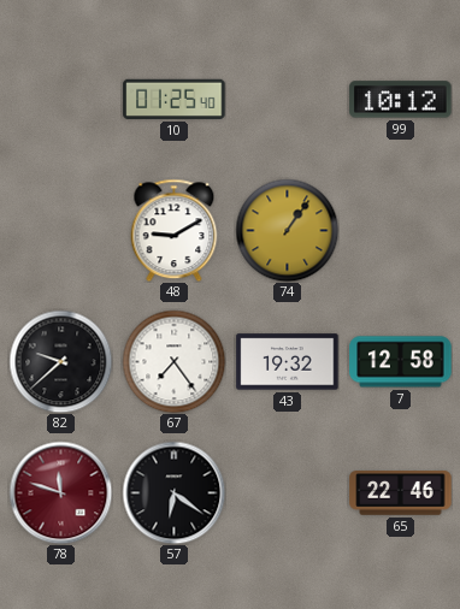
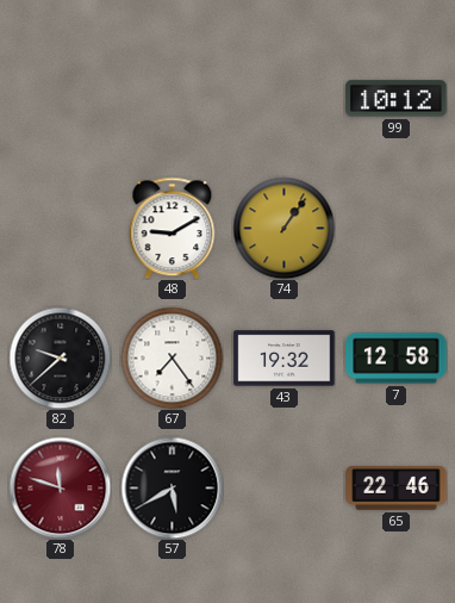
10: 01:25 -> none (175, 99)
57: 6:21 -> 5:40 (172, 487)
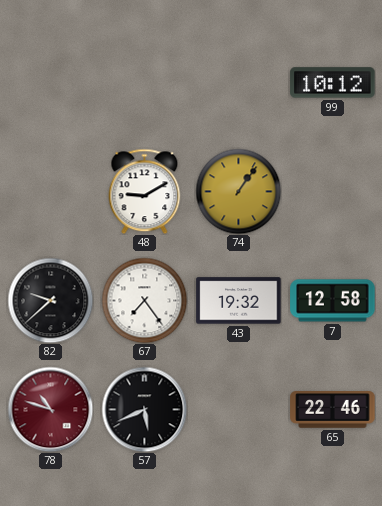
78: 11:48 -> 10:48 (50, 409)
57: 5:40 -> 5:41 (144, 409)
